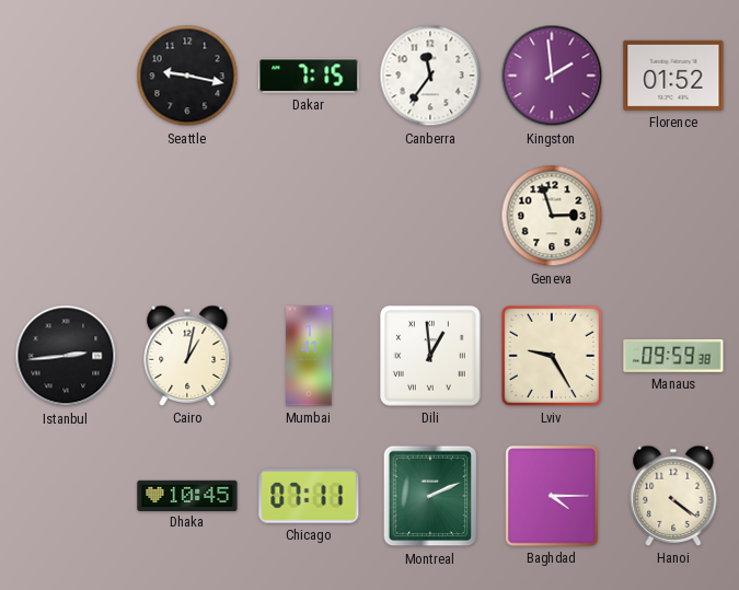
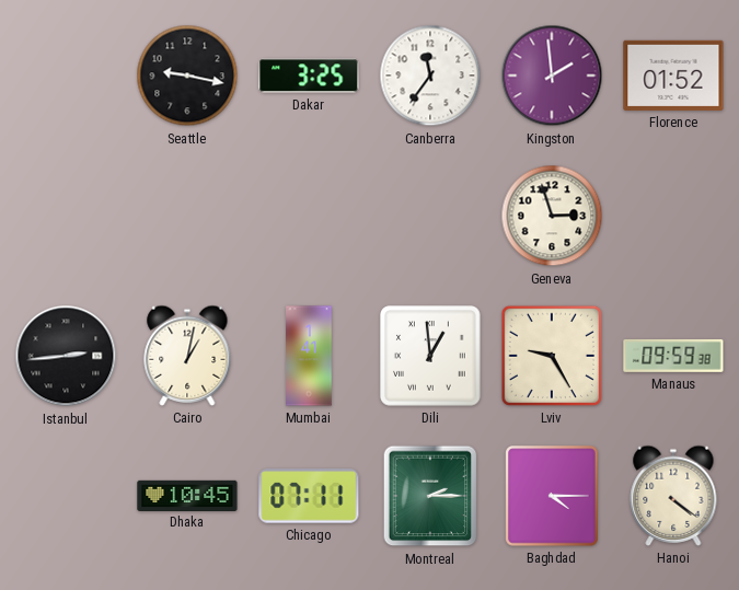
Dakar: 7:15 -> 3:25 (309, 76)
Montreal: 2:11 -> 2:15 (430, 496)
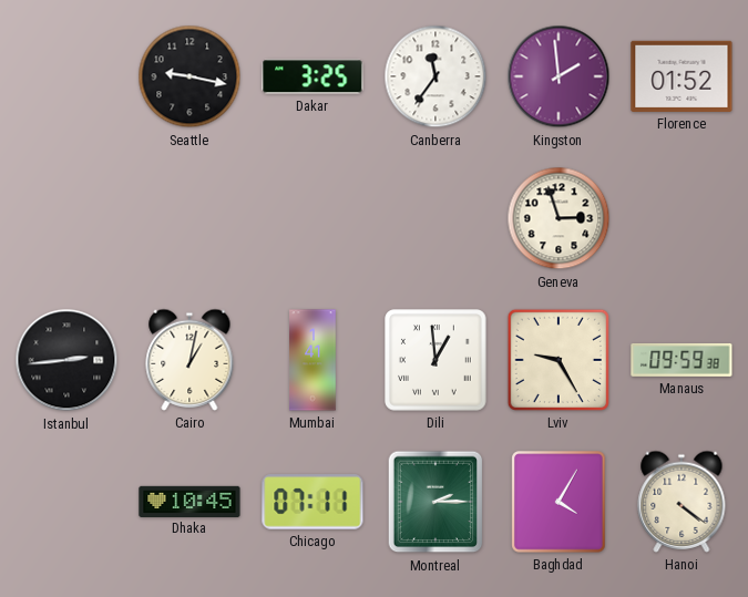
Baghdad: 4:15 -> 4:05 (559, 502)
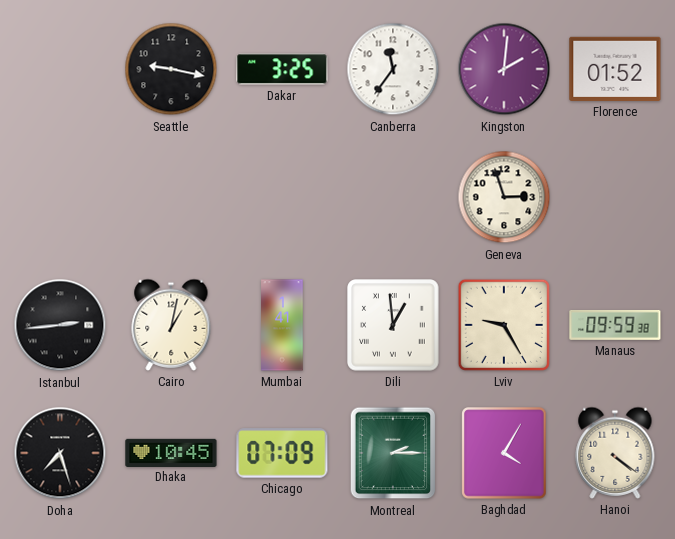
Kingston: 1:59 -> 2:01 (504, 69)
Doha: none -> 7:27 (60, 453)
Chicago: 07:11 -> 07:09 (282, 453)
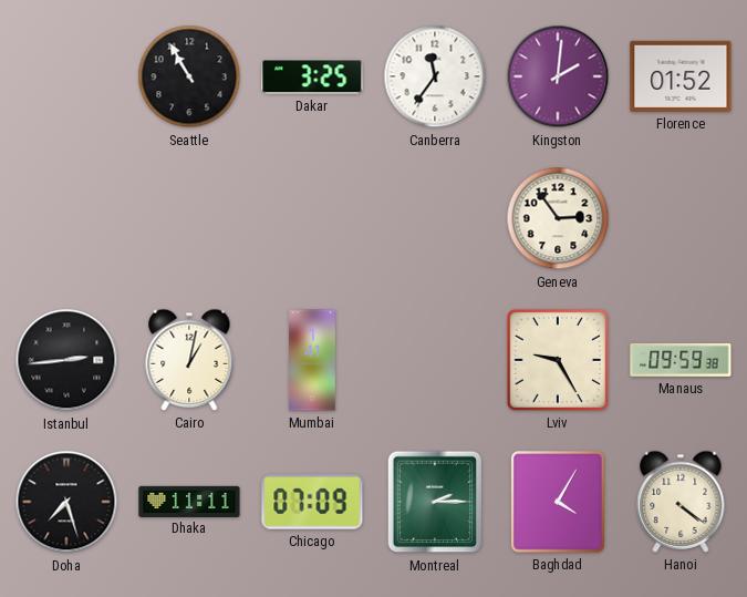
Seattle: 9:17 -> 10:55 (189, 76)
Geneva: 2:57 -> 2:54 (558, 218)
Dili: 12:59 -> none (393, 325)
Dhaka: 10:45 -> 11:11 (189, 501)
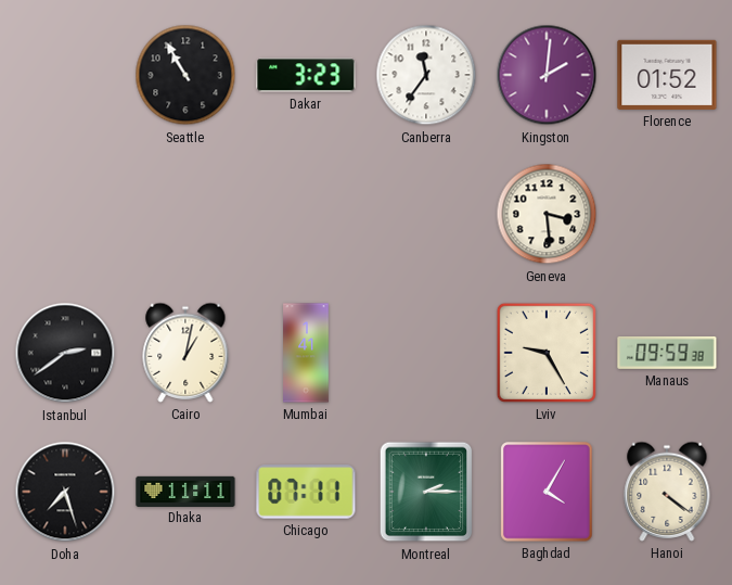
Dakar: 3:25 -> 3:23 (306, 75)
Geneva: 2:54 -> 3:29 (547, 214)
Istanbul: 2:44 -> 2:39 (65, 353)
Chicago: 07:09 -> 07:11 (306, 492)
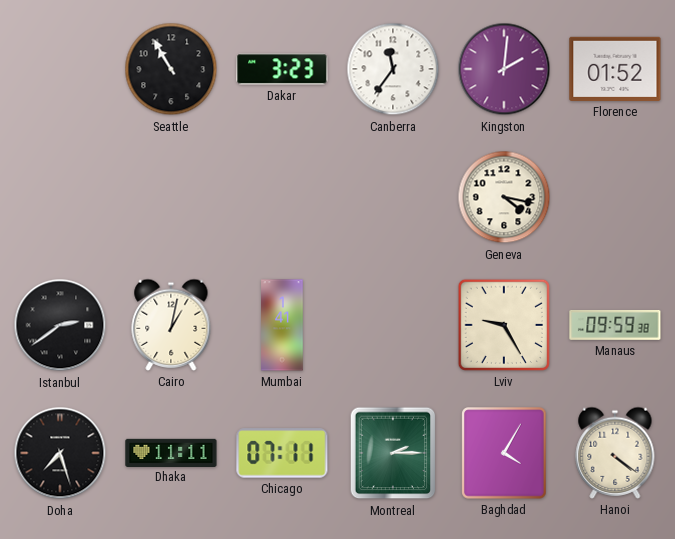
Geneva: 3:29 -> 4:17 (504, 197)
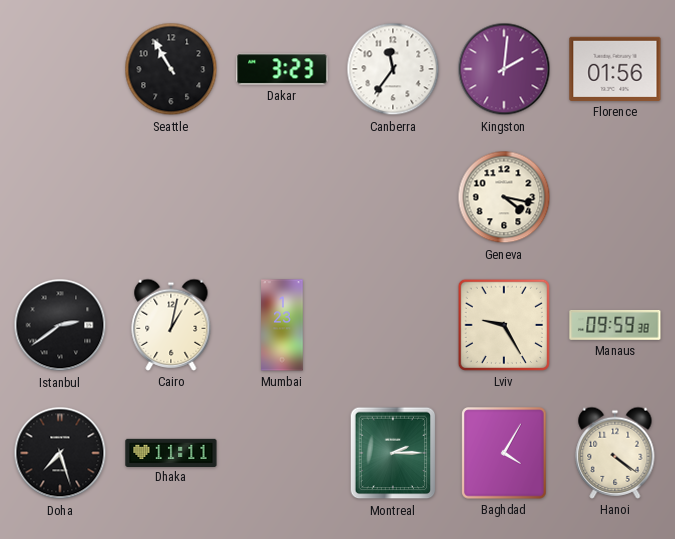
Florence: 01:52 -> 01:56 (615, 69)
Mumbai: 1:41 -> 1:23 (282, 325)
Chicago: 07:11 -> none (282, 453)
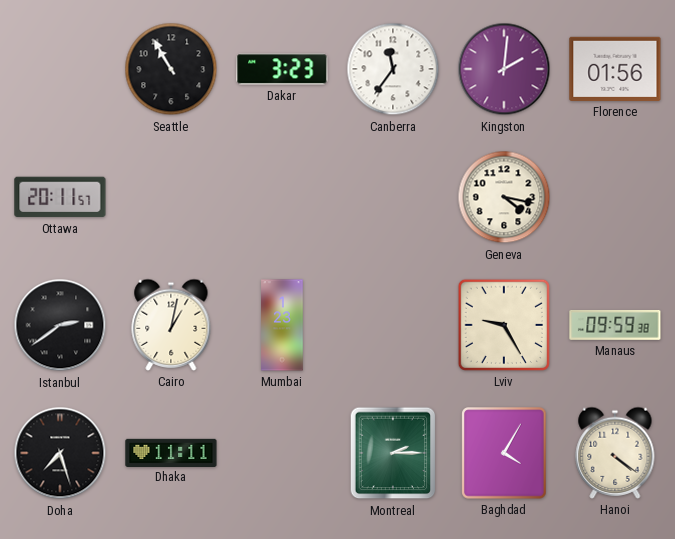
Ottawa: none -> 20:11 (60, 197)
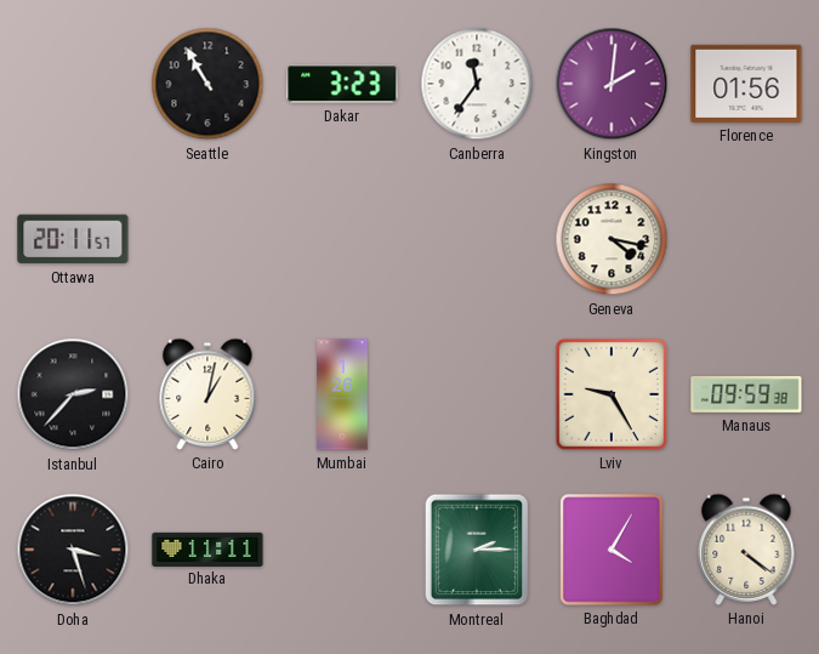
Istanbul: 2:39 -> 2:37 (73, 394)
Mumbai: 1:23 -> 1:26 (342, 394)
Doha: 7:27 -> 3:27 (73, 550)
